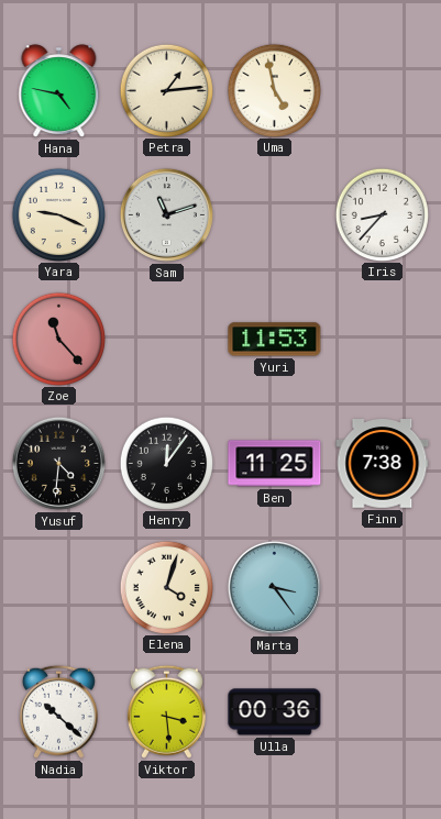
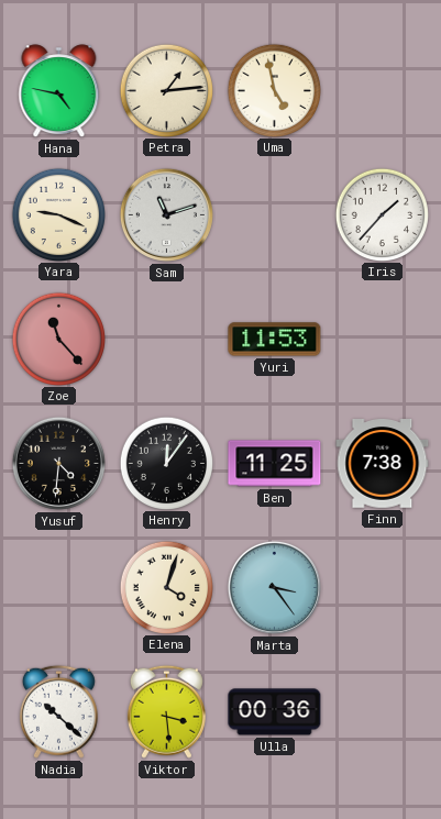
Iris: 8:37 -> 1:37 (382, 214)
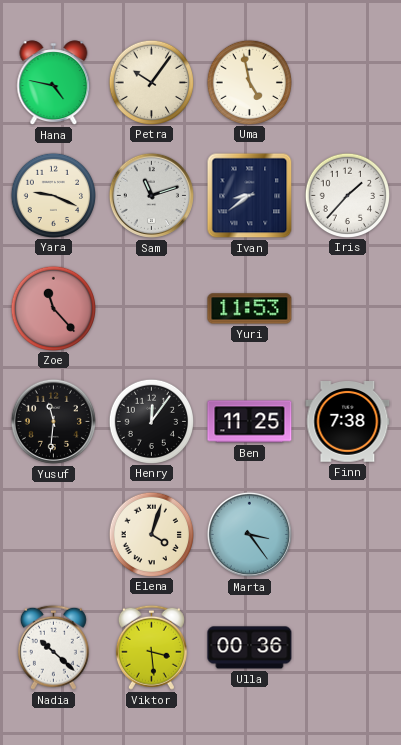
Petra: 1:14 -> 10:06 (151, 82)
Ivan: none -> 8:39 (250, 196)
Yusuf: 4:31 -> 11:31 (53, 421)
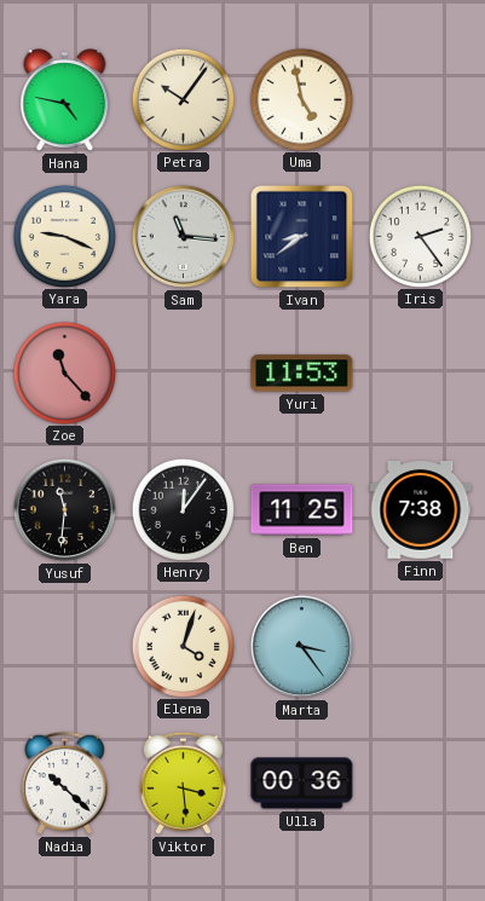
Sam: 11:12 -> 11:16 (183, 236)
Iris: 1:37 -> 2:24 (420, 236)
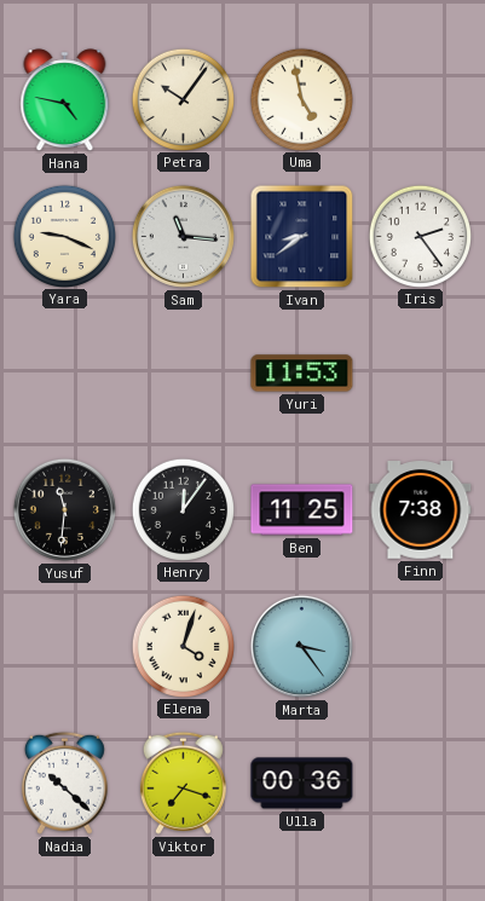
Zoe: 11:23 -> none (64, 372)
Viktor: 3:29 -> 7:18 (183, 782)
